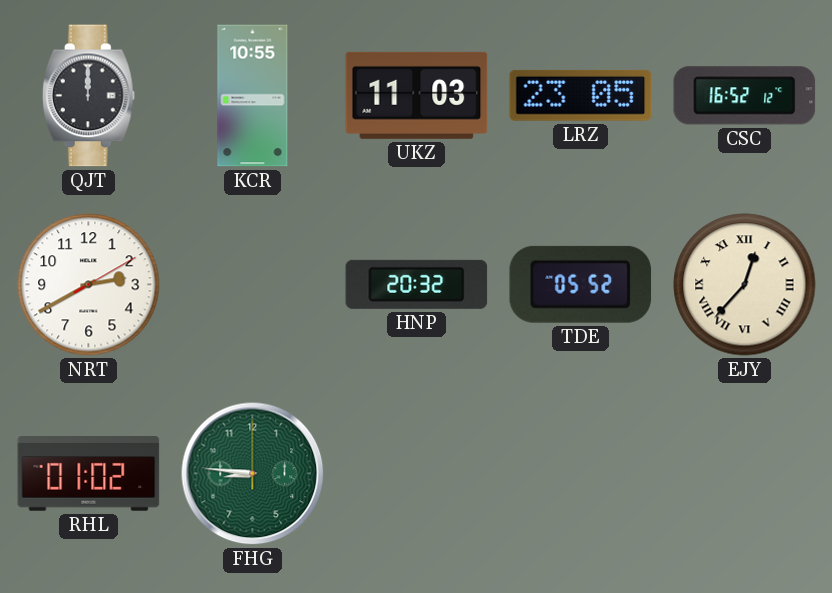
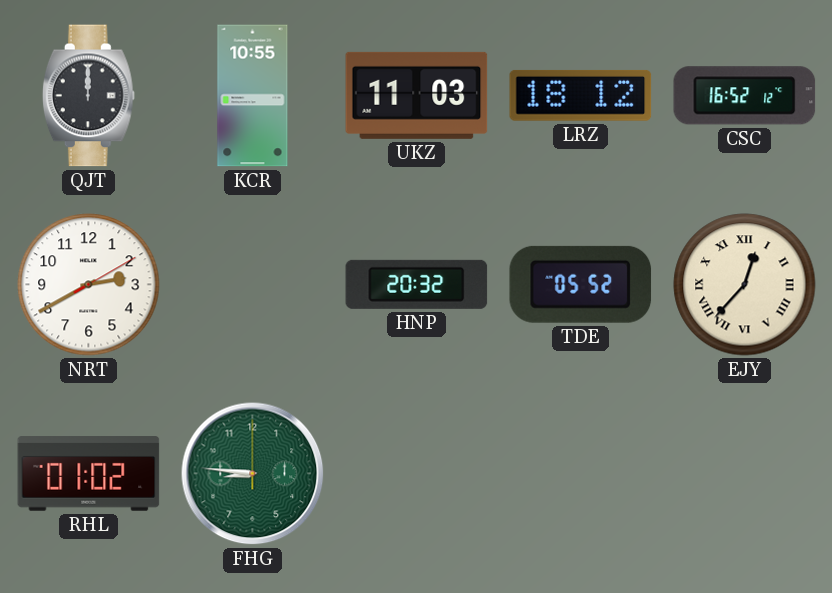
LRZ: 23:05 -> 18:12 (581, 95)
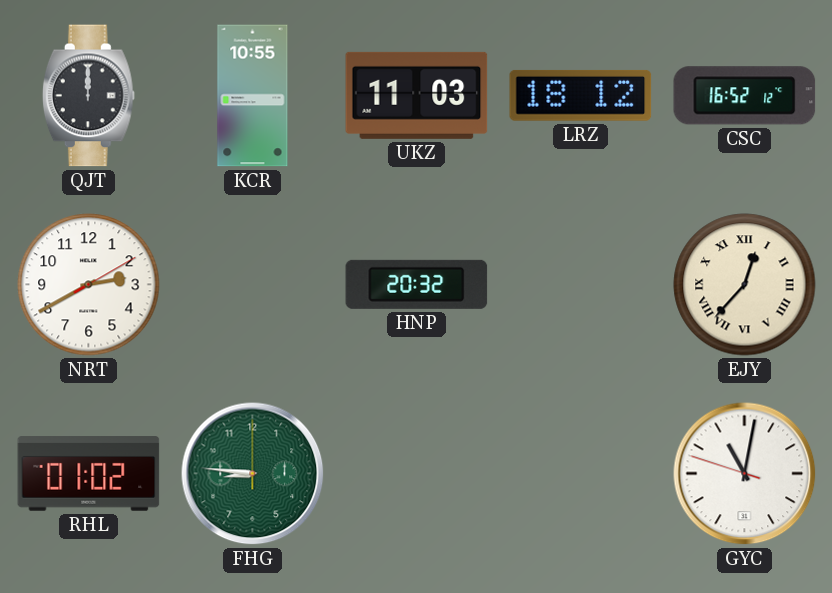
TDE: 05:52 -> none (581, 284)
GYC: none -> 11:01 (745, 474)
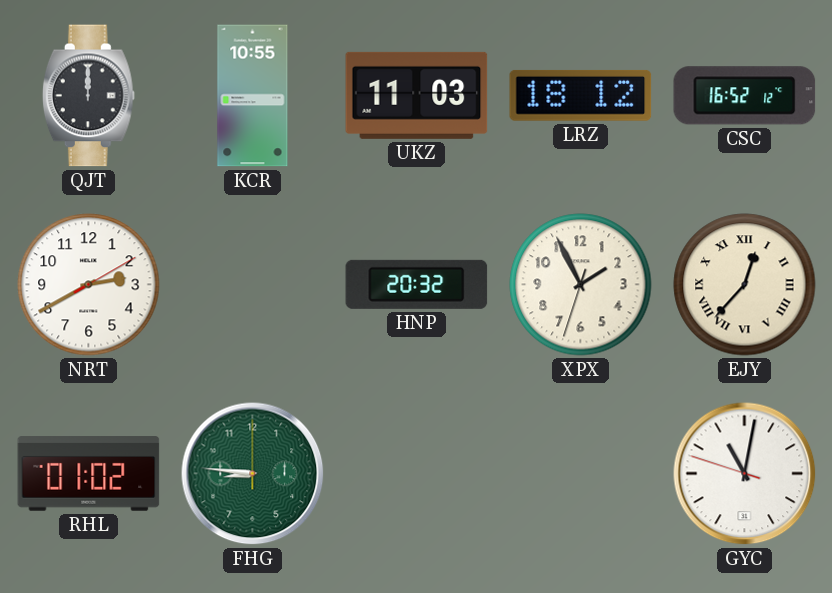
XPX: none -> 1:55 (581, 285)
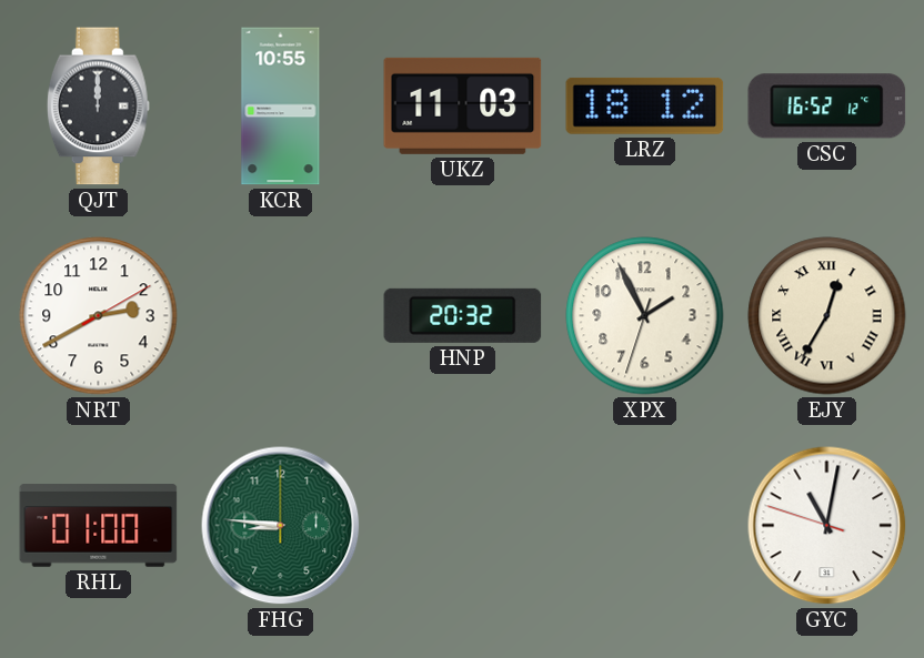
EJY: 12:37 -> 12:35 (827, 316)
RHL: 01:02 -> 01:00 (99, 526)
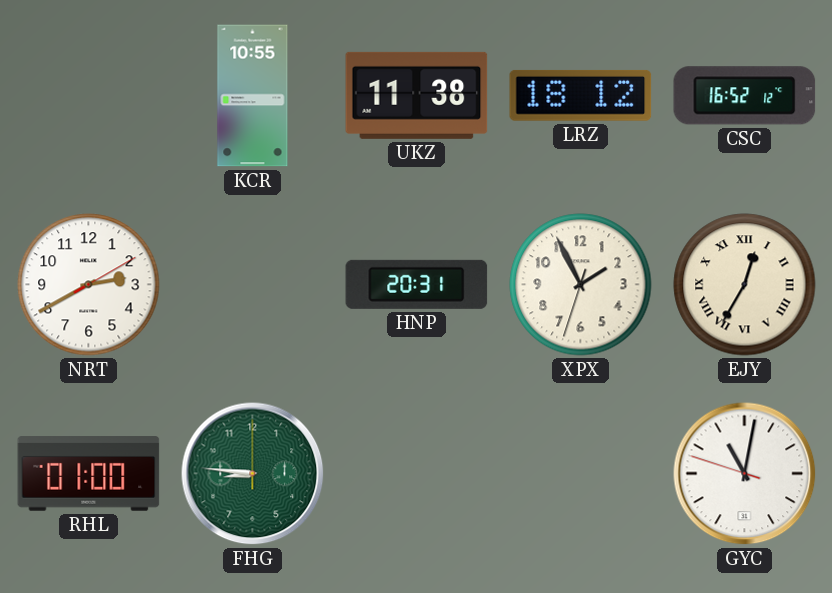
QJT: 12:00 -> none (98, 107)
UKZ: 11:03 -> 11:38 (417, 95)
HNP: 20:32 -> 20:31 (417, 284)
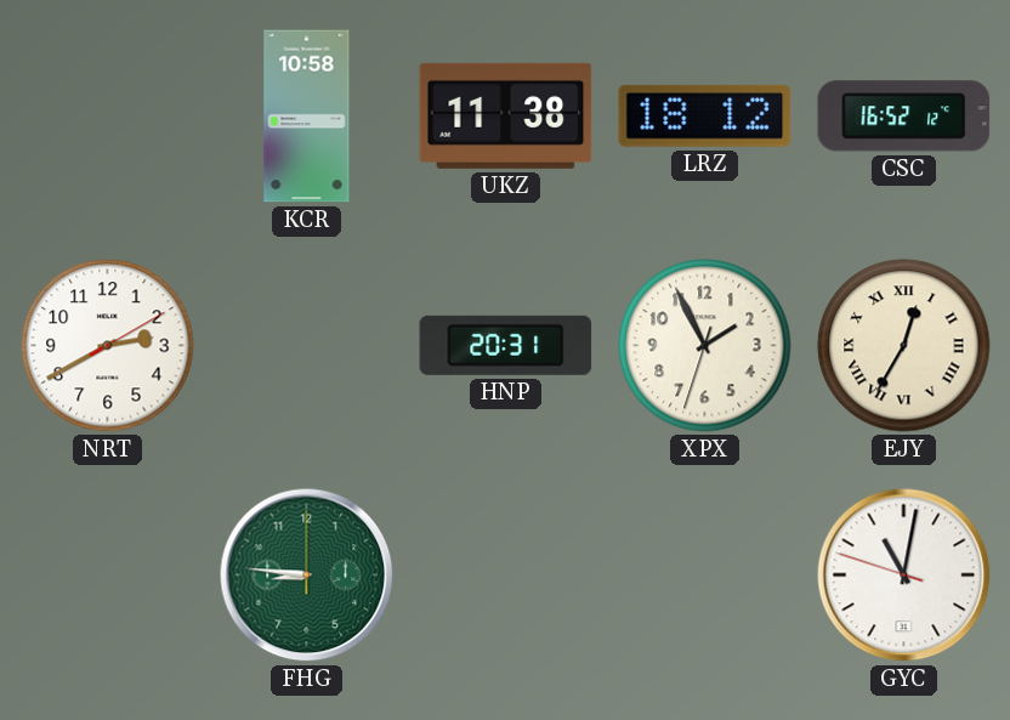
KCR: 10:55 -> 10:58 (307, 117)
RHL: 01:00 -> none (89, 474)
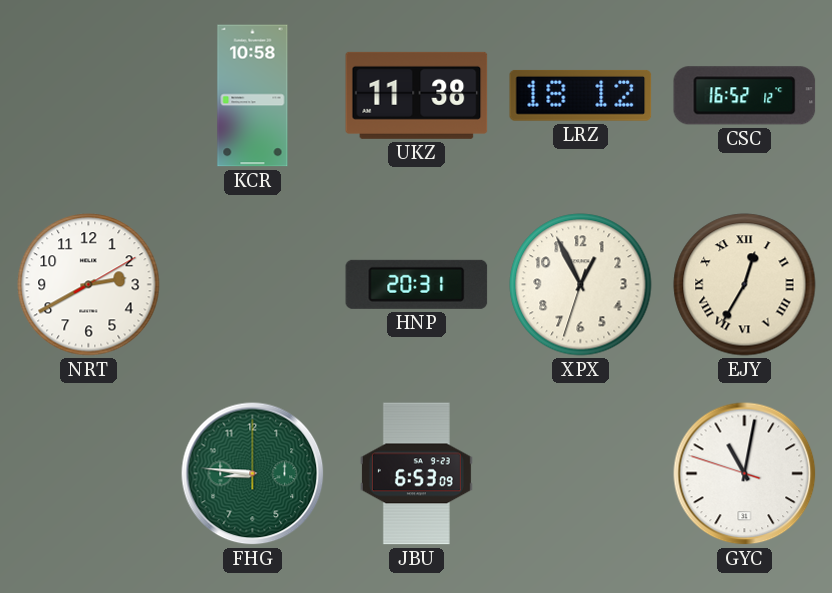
XPX: 1:55 -> 12:55 (581, 285)
JBU: none -> 6:53 (416, 474)
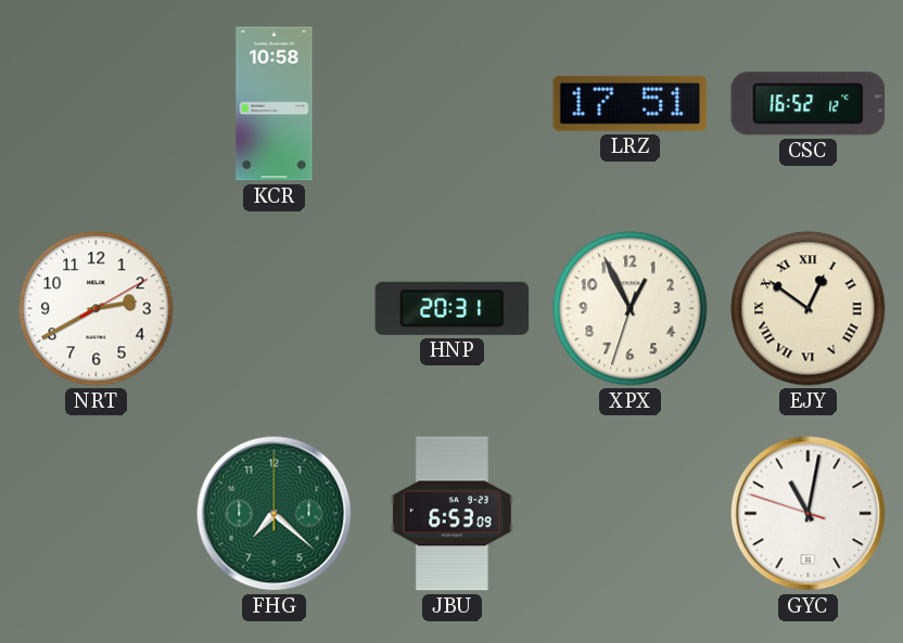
UKZ: 11:38 -> none (417, 95)
LRZ: 18:12 -> 17:51 (631, 103)
EJY: 12:35 -> 12:51 (809, 309)
FHG: 8:46 -> 7:22 (275, 514)
